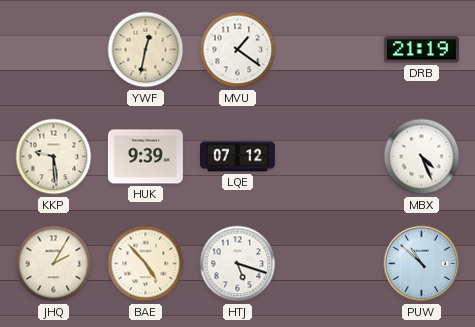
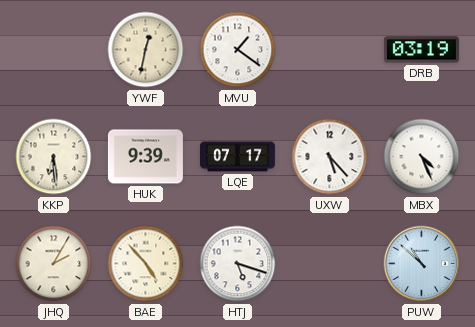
DRB: 21:19 -> 03:19 (421, 50)
KKP: 9:29 -> 6:29 (54, 157)
LQE: 07:12 -> 07:17 (237, 157)
UXW: none -> 5:23 (330, 157)
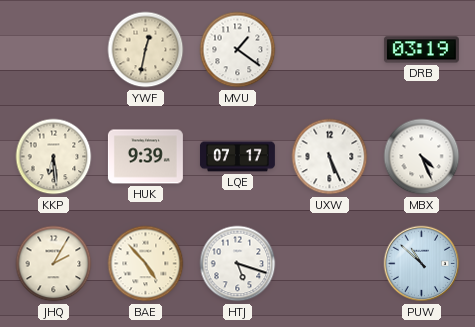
UXW: 5:23 -> 5:26 (330, 157)
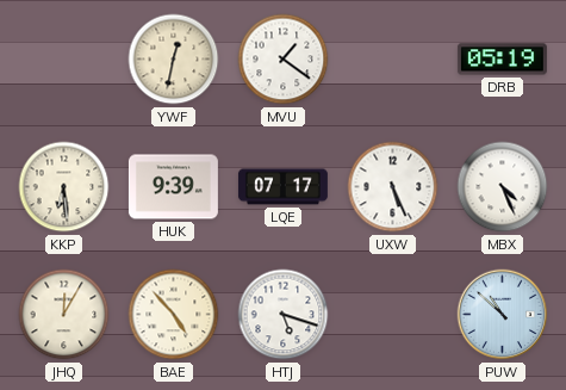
DRB: 03:19 -> 05:19 (502, 60)
JHQ: 2:05 -> 12:05 (64, 315)
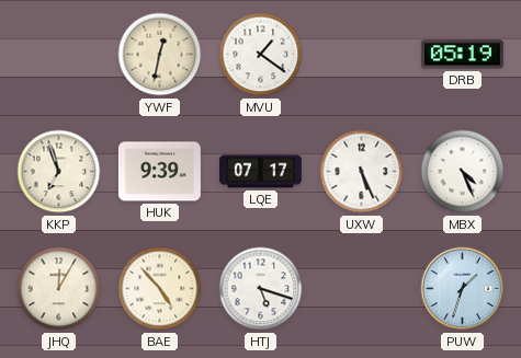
KKP: 6:29 -> 6:57 (59, 172)
PUW: 10:52 -> 1:33 (463, 289)
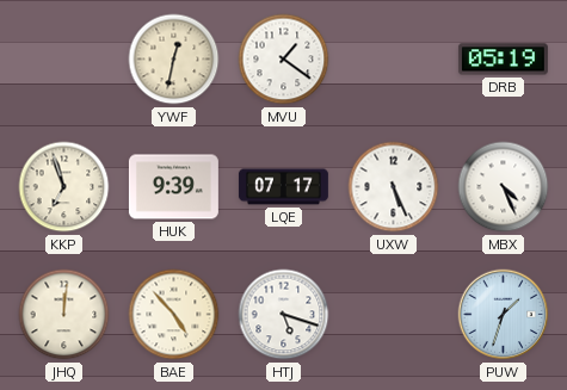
JHQ: 12:05 -> 12:01 (64, 315)
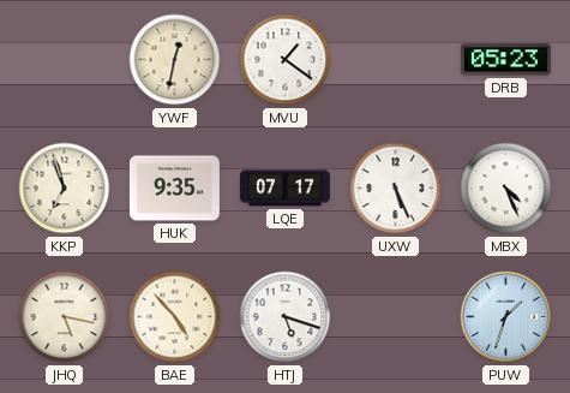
DRB: 05:19 -> 05:23 (505, 60)
HUK: 9:39 -> 9:35 (174, 189)
JHQ: 12:01 -> 5:17 (65, 317)
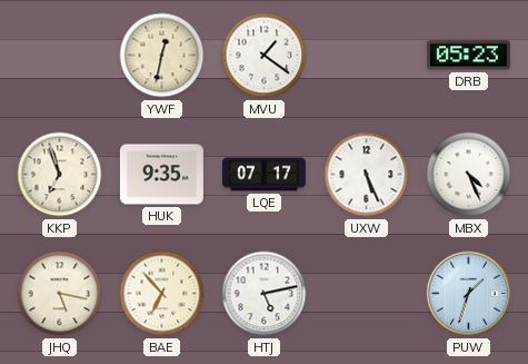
BAE: 4:53 -> 6:53 (162, 294)
HTJ: 5:18 -> 5:13 (265, 294)
